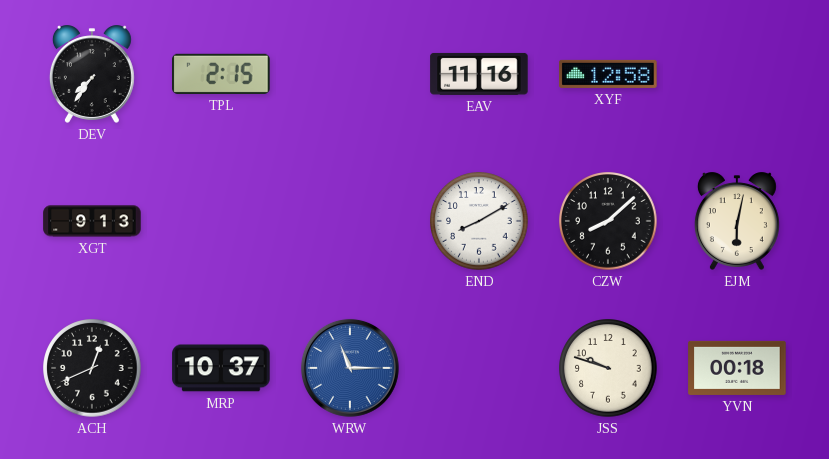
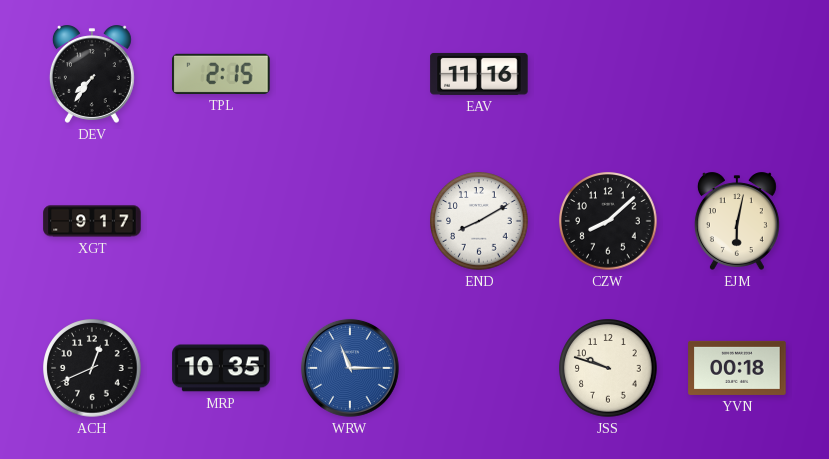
XYF: 12:58 -> none (608, 74)
XGT: 9:13 -> 9:17 (92, 221)
MRP: 10:37 -> 10:35 (221, 368)
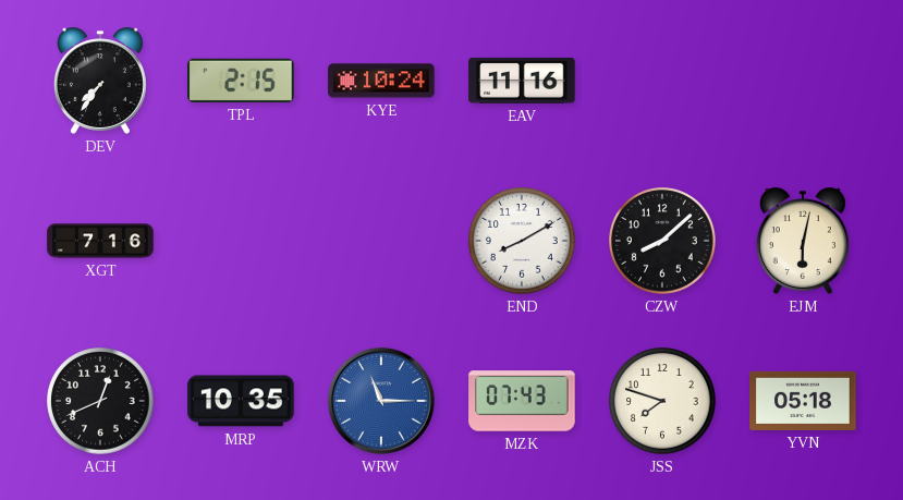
KYE: none -> 10:24 (381, 81)
XGT: 9:17 -> 7:16 (100, 241)
MZK: none -> 07:43 (522, 401)
JSS: 9:48 -> 7:48 (662, 401)
YVN: 00:18 -> 05:18 (803, 401)
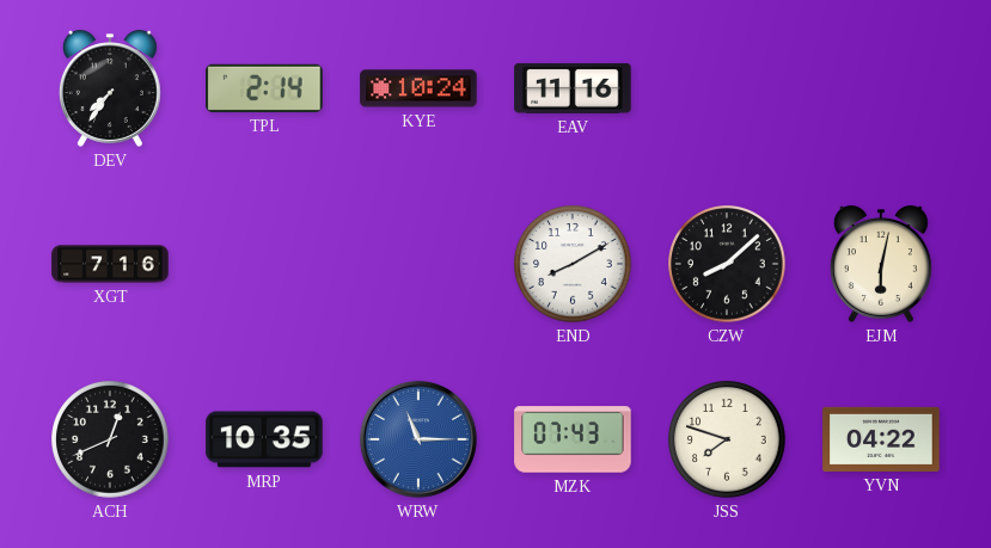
TPL: 2:15 -> 2:14 (264, 88)
YVN: 05:18 -> 04:22 (881, 439)
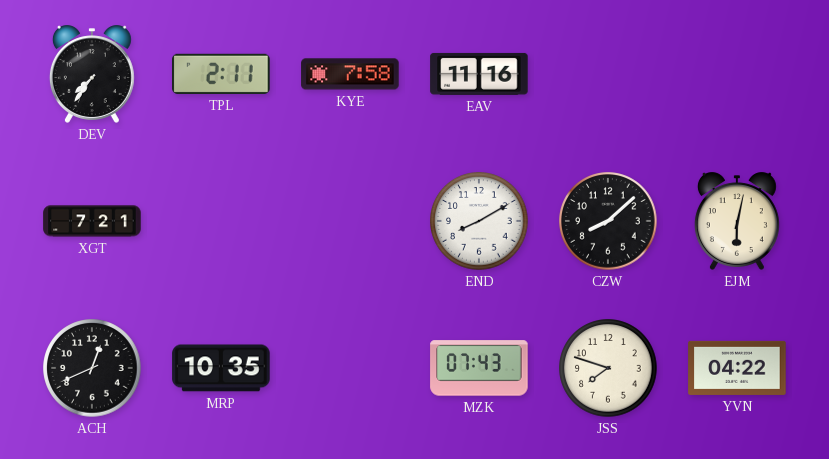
TPL: 2:14 -> 2:11 (221, 74)
KYE: 10:24 -> 7:58 (350, 74)
XGT: 7:16 -> 7:21 (92, 221)
WRW: 11:15 -> none (418, 439)
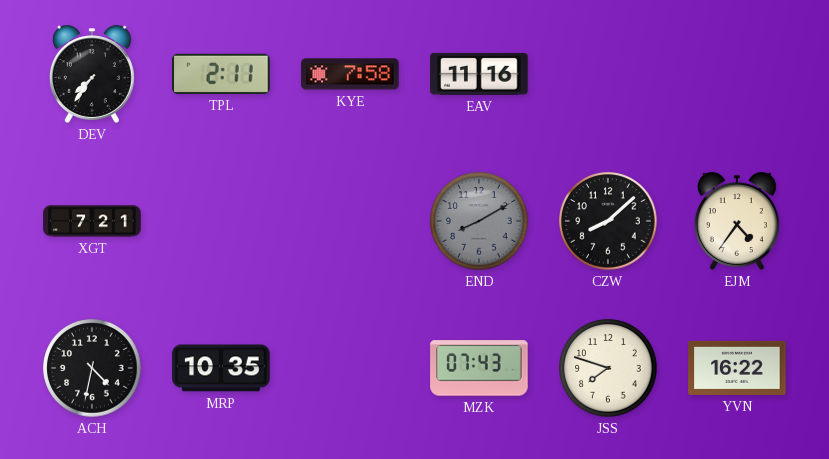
END dial: white -> grey (479, 221)
EJM: 6:02 -> 4:36 (737, 221)
ACH: 12:41 -> 4:32 (92, 368)
YVN: 04:22 -> 16:22 (737, 368)
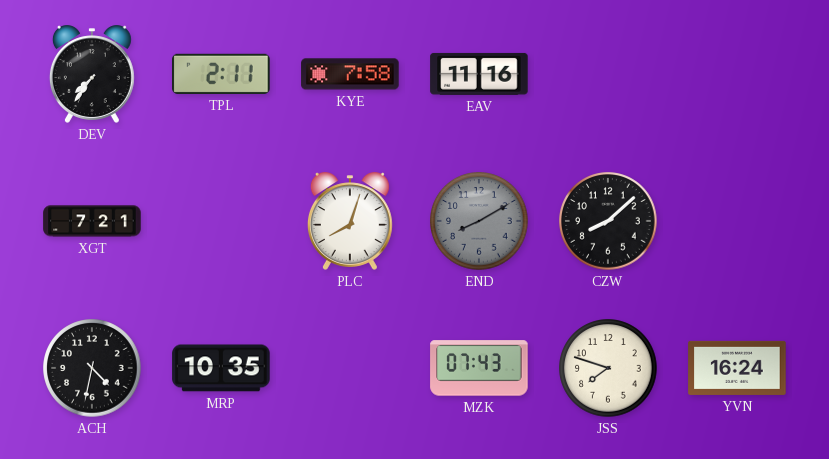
PLC: none -> 8:03 (350, 221)
EJM: 4:36 -> none (737, 221)
YVN: 16:22 -> 16:24 (737, 368)
